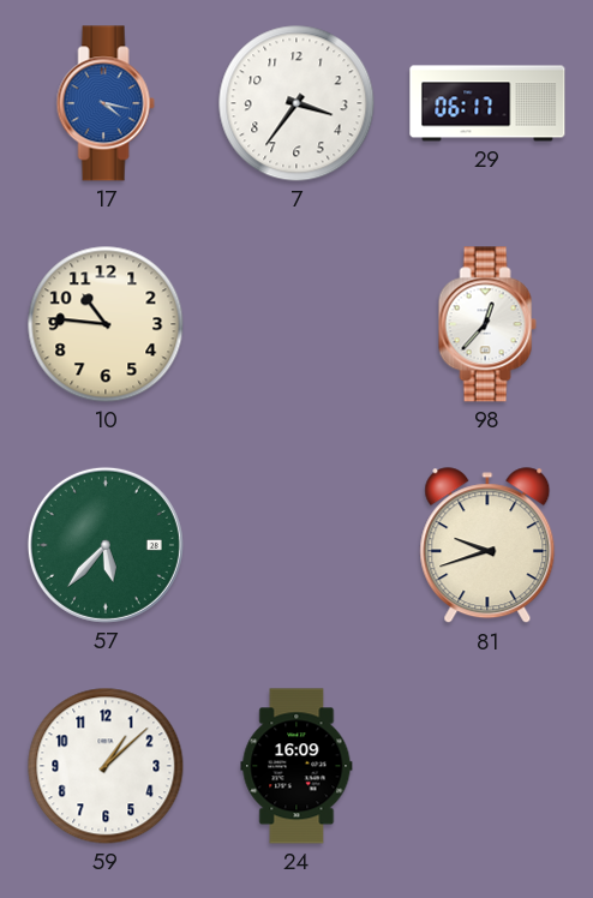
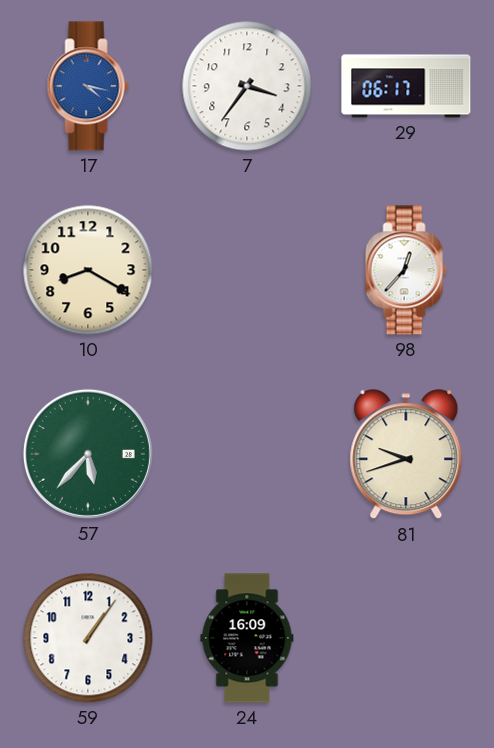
10: 10:46 -> 8:20 (88, 270)
59: 1:08 -> 1:06 (88, 638)
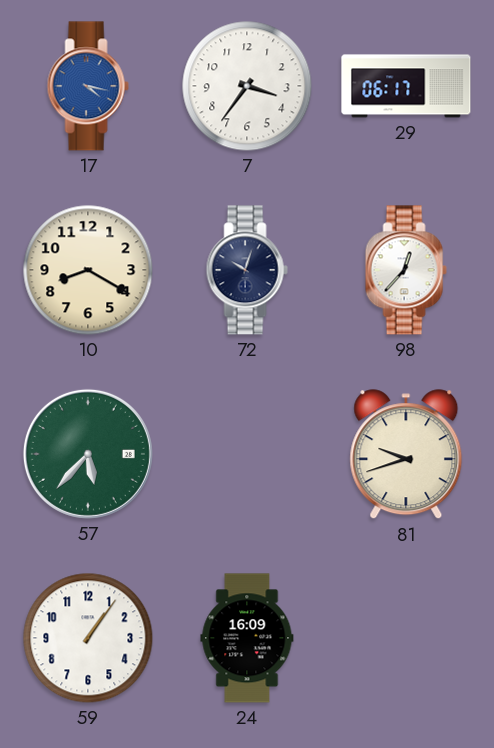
72: none -> 10:03 (247, 270)
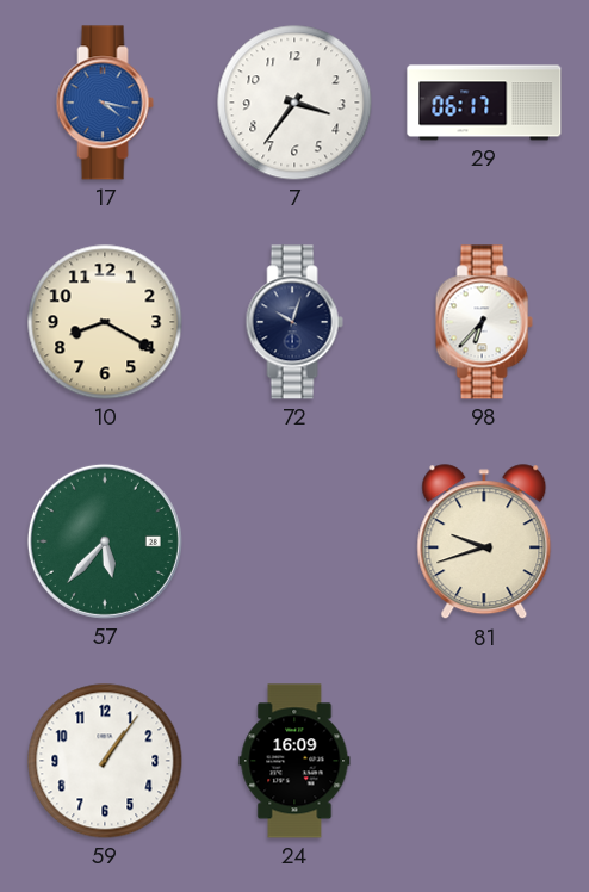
98: 12:37 -> 6:37 (484, 322)
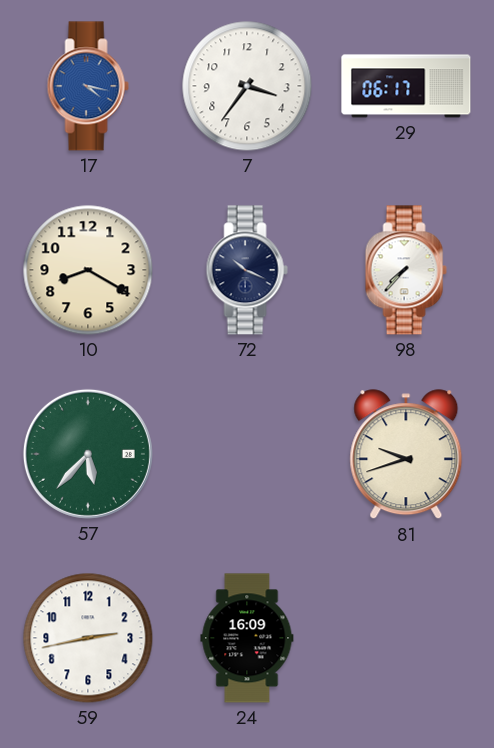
72: 10:03 -> 10:19 (247, 270)
98: 6:37 -> 7:37 (406, 270)
59: 1:06 -> 2:43 (88, 638)
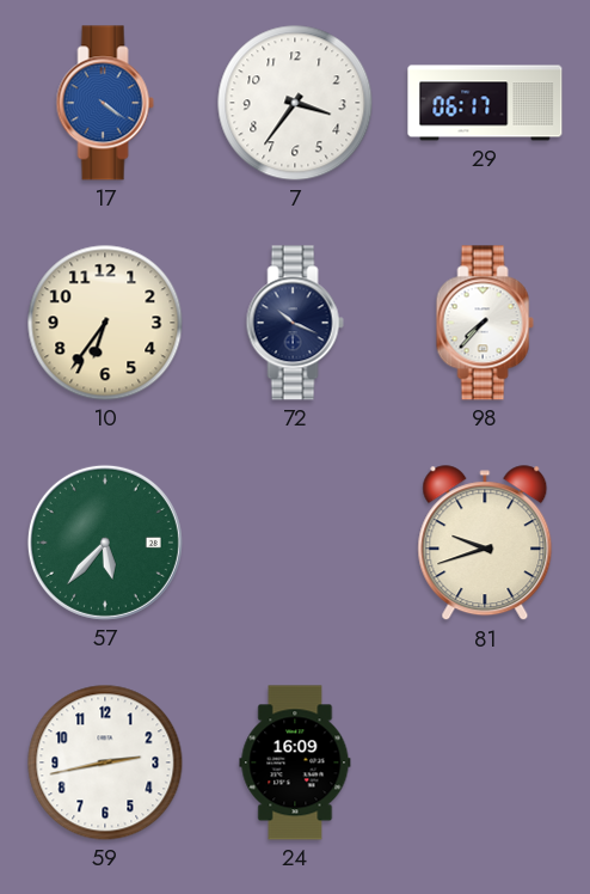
17: 4:17 -> 4:21 (105, 103)
10: 8:20 -> 6:36 (105, 323)
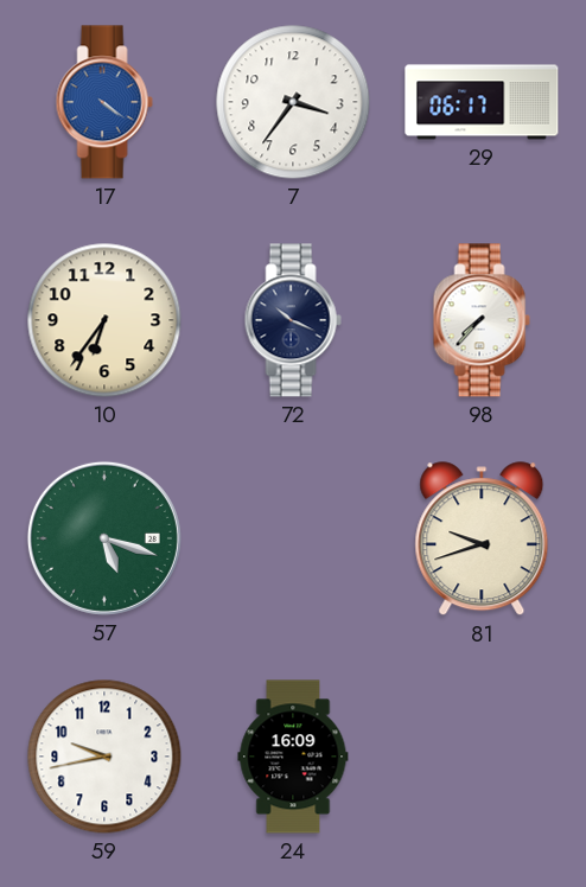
57: 5:37 -> 5:18 (104, 538)
59: 2:43 -> 9:43 (104, 757)
